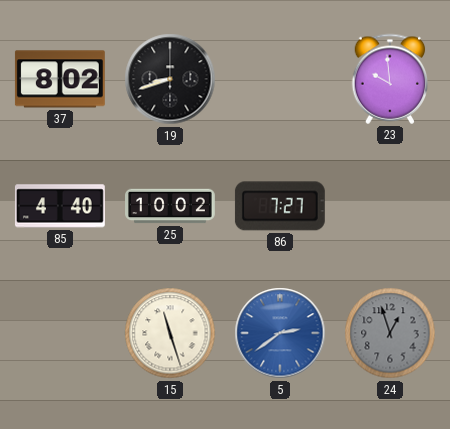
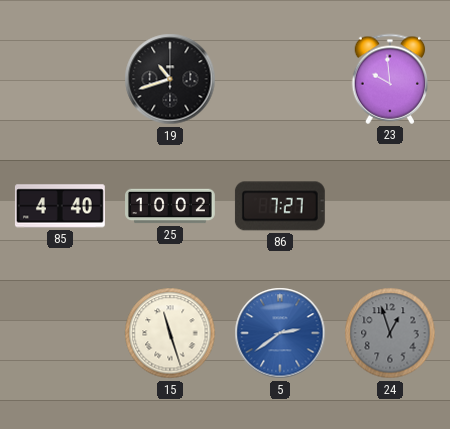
37: 8:02 -> none (60, 79)
19: 8:42 -> 10:42 (170, 79)
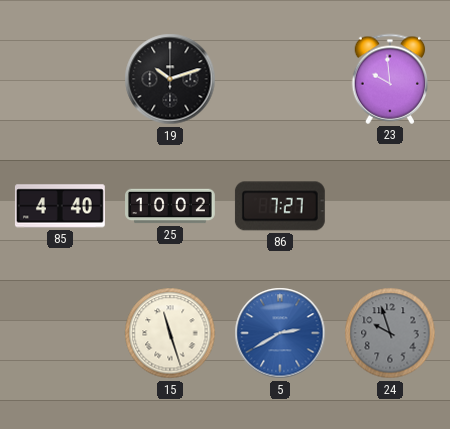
19: 10:42 -> 10:12 (170, 79)
5: 2:39 -> 2:40 (280, 333)
24: 12:57 -> 9:57 (390, 333)
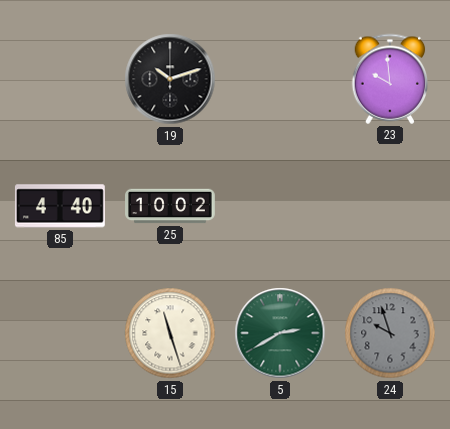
86: 7:27 -> none (280, 206)
5 dial: blue -> green (280, 333)
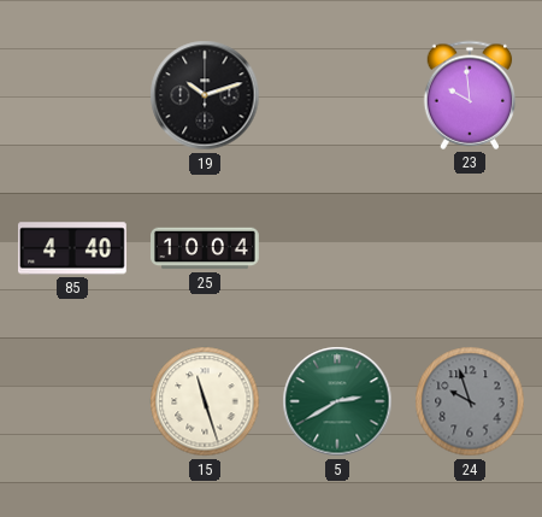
25: 10:02 -> 10:04 (206, 248)
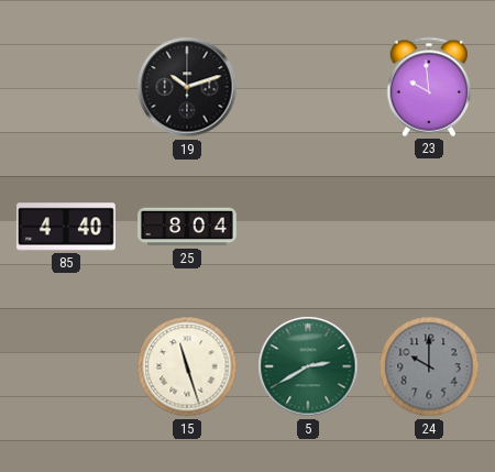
25: 10:04 -> 8:04 (188, 227)
24: 9:57 -> 10:00 (429, 366)
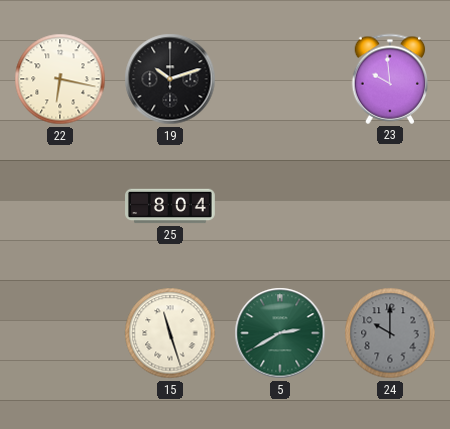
22: none -> 6:17 (60, 79)
85: 4:40 -> none (66, 227)
